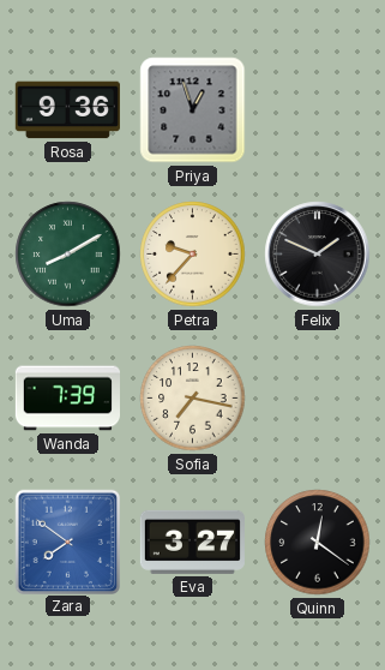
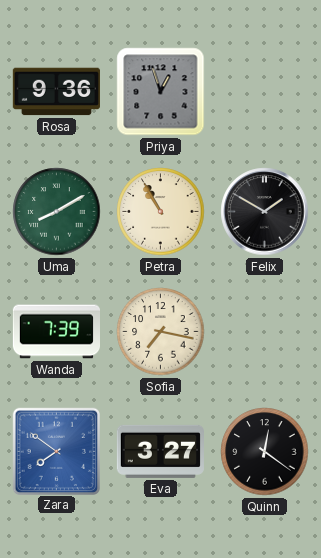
Petra: 9:37 -> 10:55 (161, 212)
Felix: 1:49 -> 1:50 (265, 212)
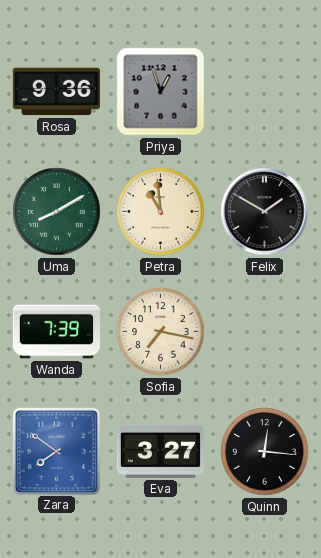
Petra: 10:55 -> 10:59 (161, 212)
Quinn: 12:21 -> 12:16 (265, 452)
